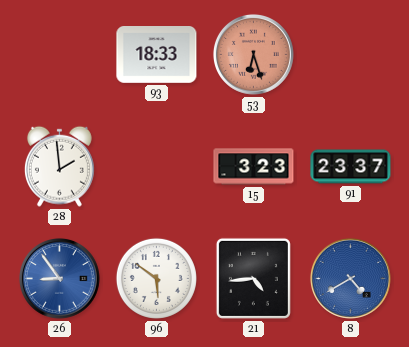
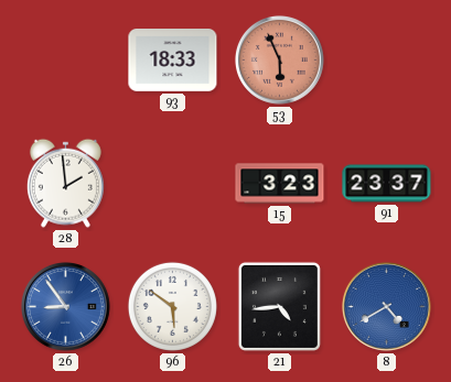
53: 6:27 -> 5:56 (279, 59)
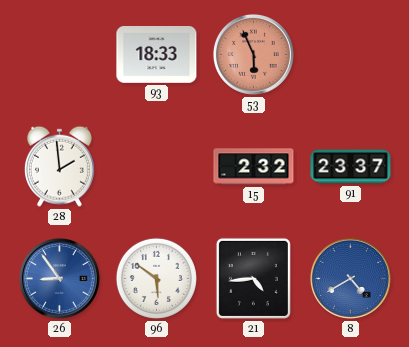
15: 3:23 -> 2:32 (254, 167)
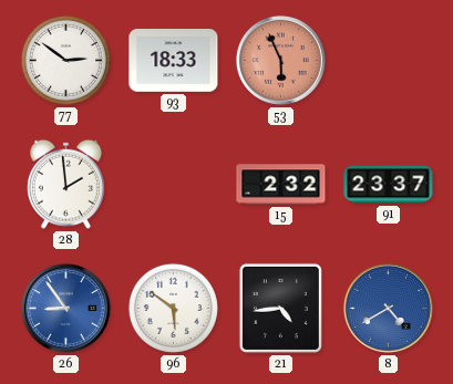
77: none -> 2:51 (65, 60)
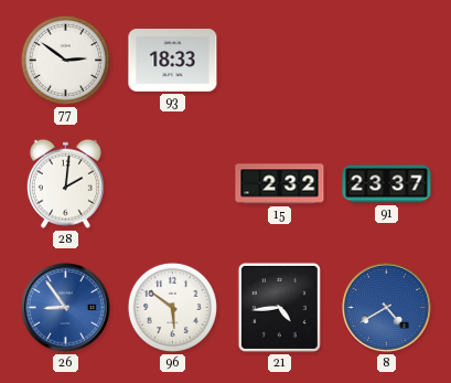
53: 5:56 -> none (280, 60)
28: 1:59 -> 2:01 (65, 183)
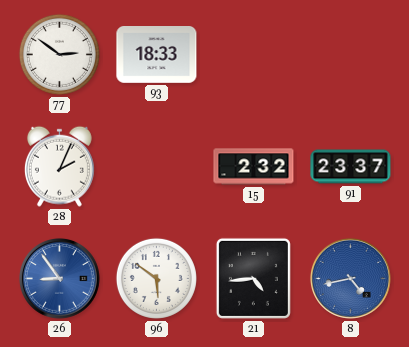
28: 2:01 -> 2:04 (59, 166)
8: 4:40 -> 4:43 (350, 278)
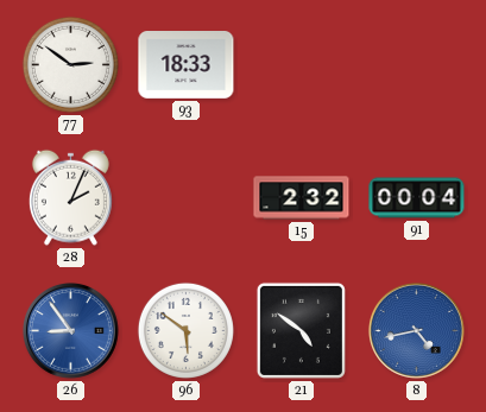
91: 23:37 -> 00:04 (417, 198)
21: 4:44 -> 4:51 (301, 330)
